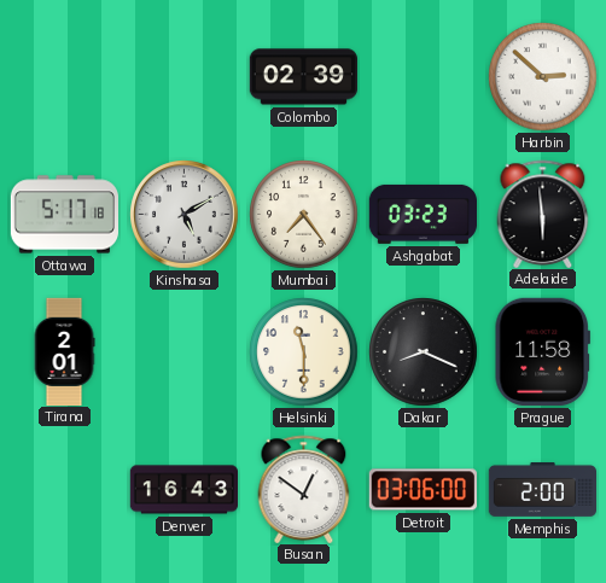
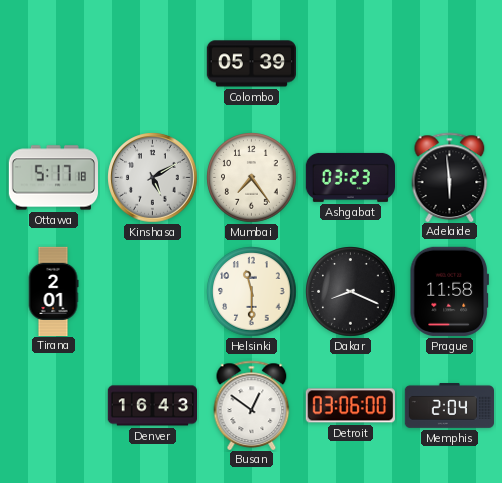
Colombo: 02:39 -> 05:39 (251, 64)
Harbin: 2:52 -> none (543, 77)
Memphis: 2:00 -> 2:04 (449, 406)
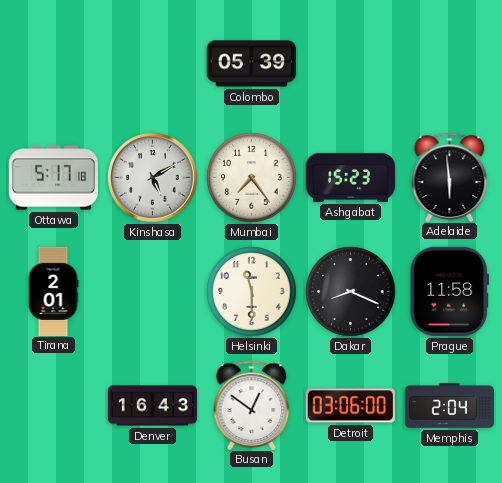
Ashgabat: 03:23 -> 15:23 (350, 177)
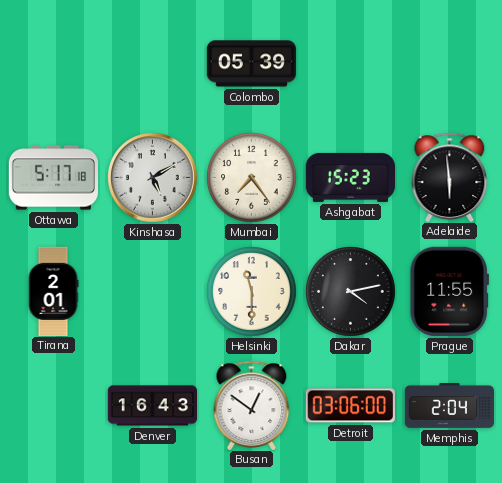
Dakar: 8:19 -> 4:13 (351, 292)
Prague: 11:58 -> 11:55 (449, 291)
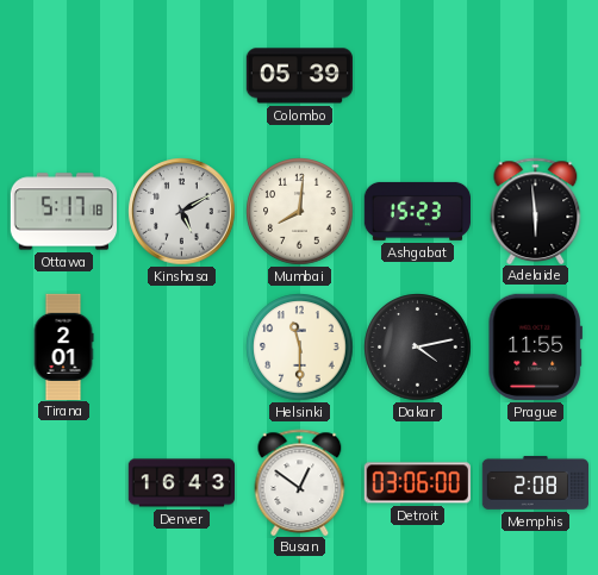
Mumbai: 7:24 -> 8:01 (300, 212)
Memphis: 2:04 -> 2:08 (535, 483)
